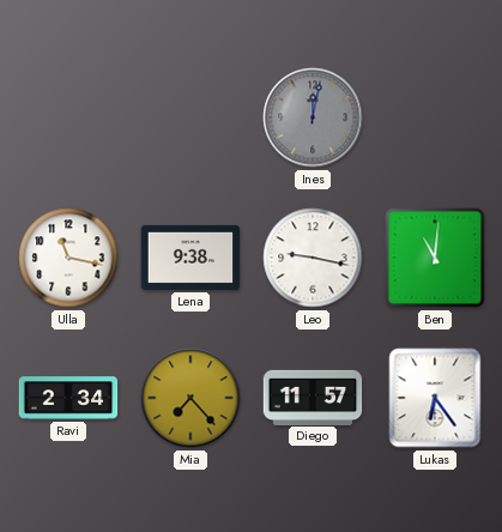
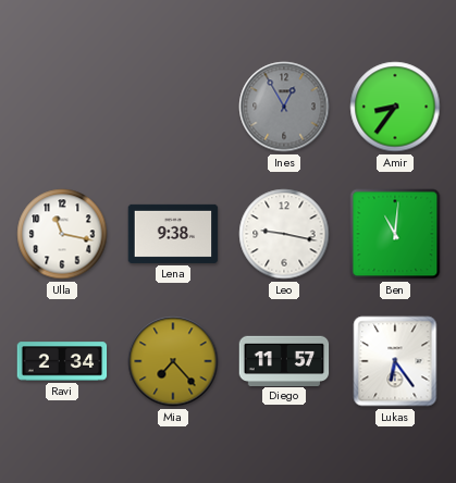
Ines: 12:02 -> 12:55 (284, 107)
Amir: none -> 8:36 (395, 107)
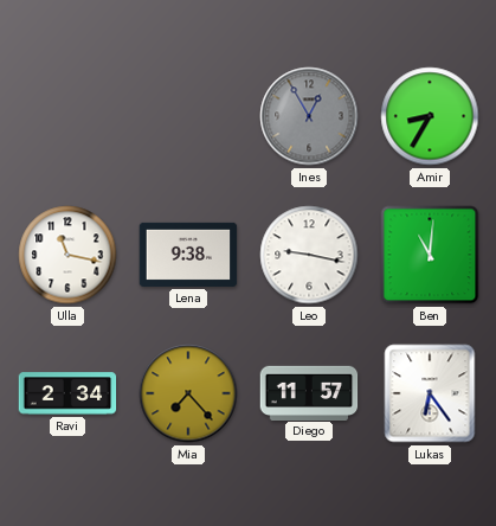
Amir: 8:36 -> 8:35 (430, 116)
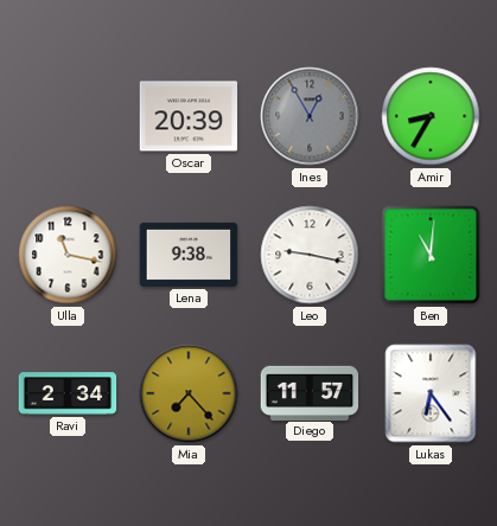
Oscar: none -> 20:39 (189, 116)
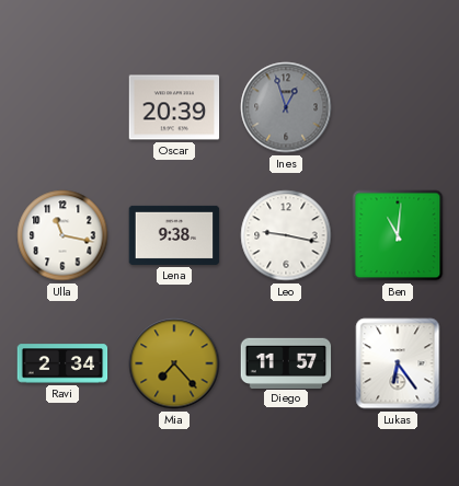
Ines: 12:55 -> 12:57 (286, 107)
Amir: 8:35 -> none (431, 116)
